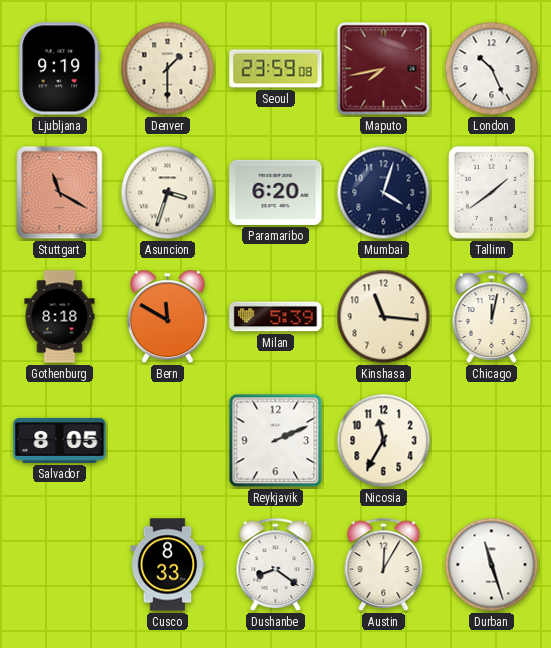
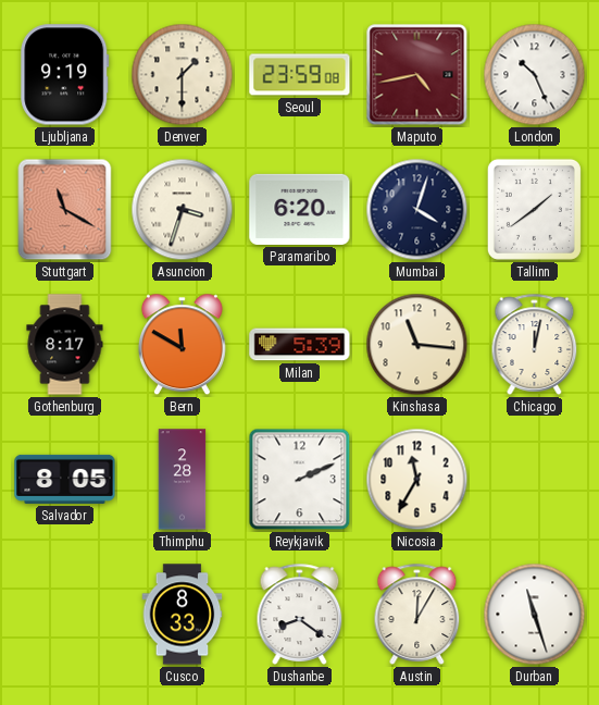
Maputo: 7:43 -> 4:43 (417, 75)
Gothenburg: 8:18 -> 8:17 (65, 345)
Thimphu: none -> 2:28 (183, 480)
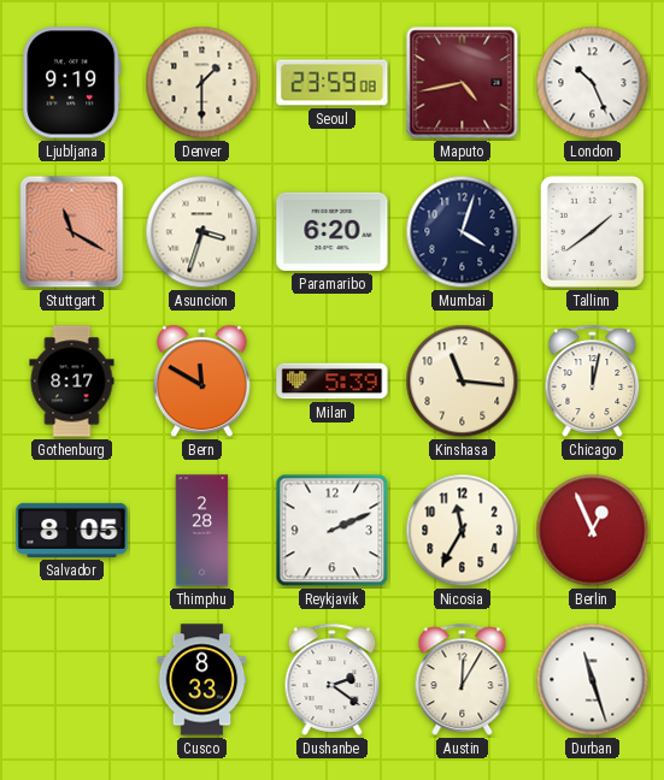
Berlin: none -> 12:56 (593, 531)
Dushanbe: 8:21 -> 2:21 (333, 679)
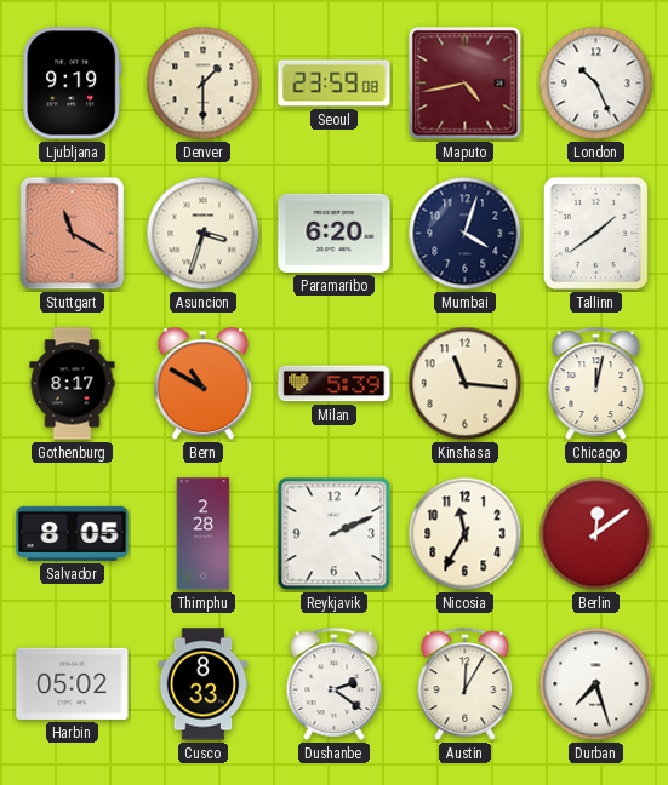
Bern: 11:50 -> 10:50 (202, 384)
Berlin: 12:56 -> 12:09 (596, 534)
Harbin: none -> 05:02 (73, 683)
Durban: 11:27 -> 7:27 (596, 684)
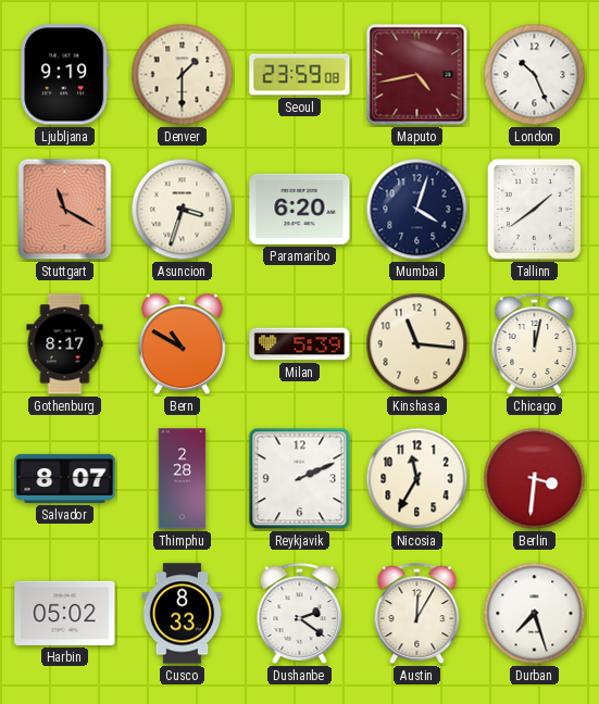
Salvador: 8:05 -> 8:07 (65, 478)
Berlin: 12:09 -> 3:31 (535, 479)
